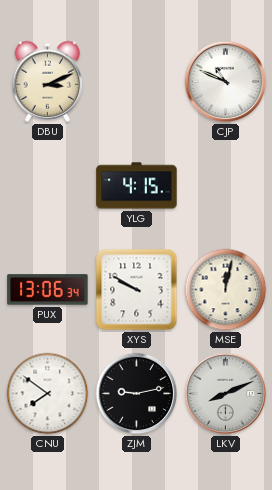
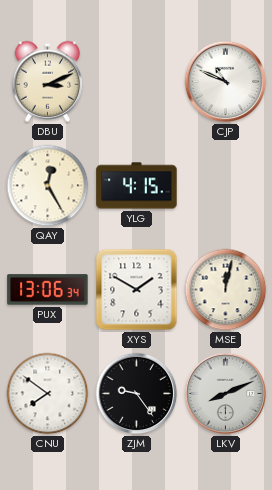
QAY: none -> 12:25 (48, 186)
XYS: 9:50 -> 1:50 (137, 290)
ZJM: 9:13 -> 9:24 (137, 394)
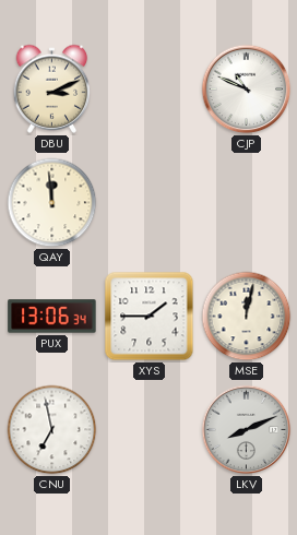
QAY: 12:25 -> 11:59 (52, 203)
YLG: 4:15 -> none (137, 186)
XYS: 1:50 -> 1:45 (150, 317)
CNU: 7:51 -> 6:58 (52, 430)
ZJM: 9:24 -> none (137, 394)
